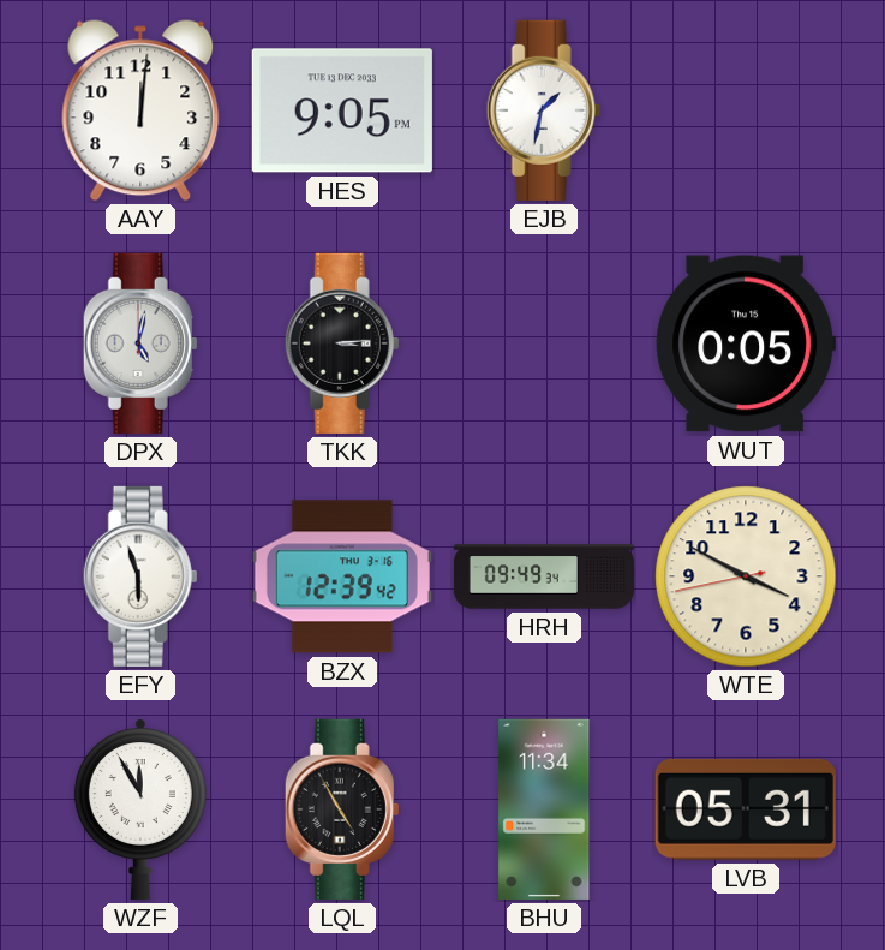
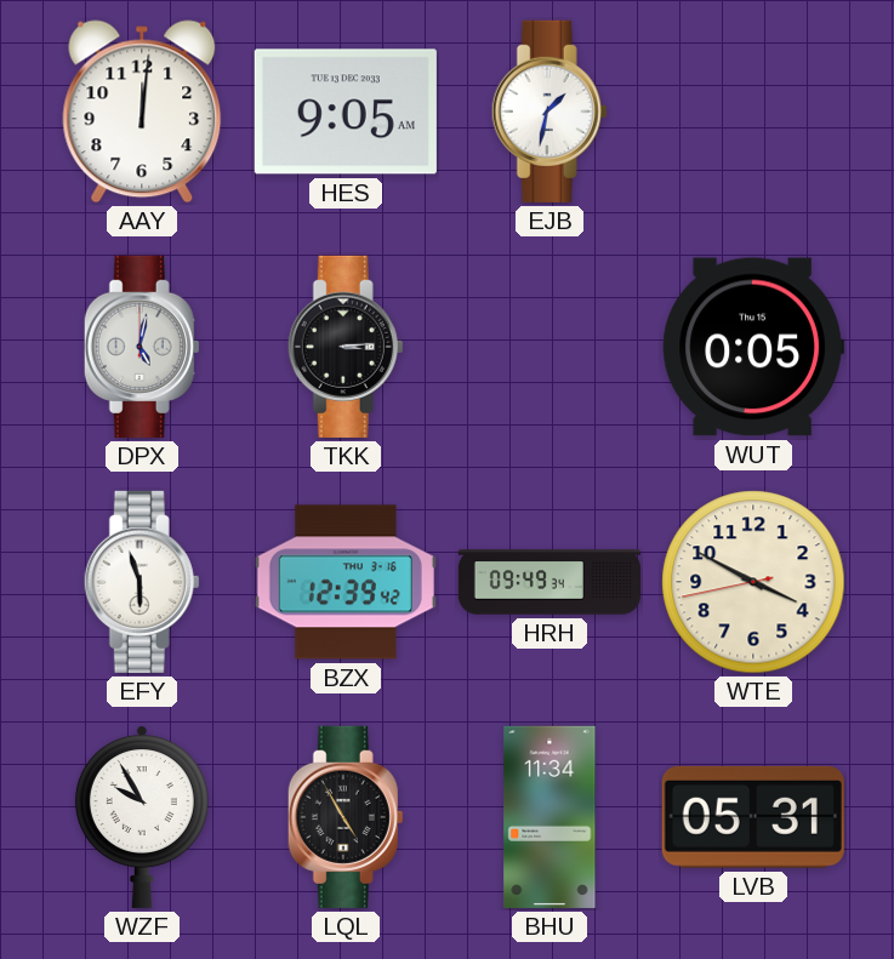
HES: 9:05 PM -> 9:05 AM (346, 112)
WZF: 11:55 -> 9:55 (142, 817)
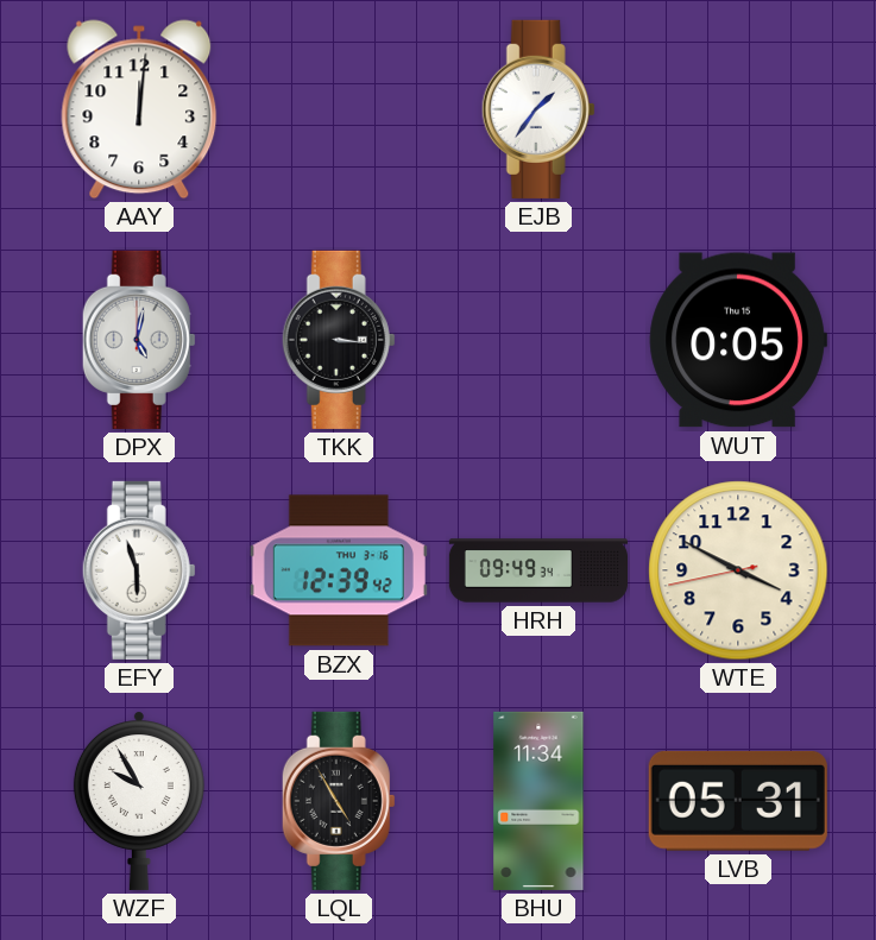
HES: 9:05 -> none (346, 112)
EJB: 1:32 -> 1:36 (538, 109)
TKK: 3:14 -> 3:16 (339, 340)
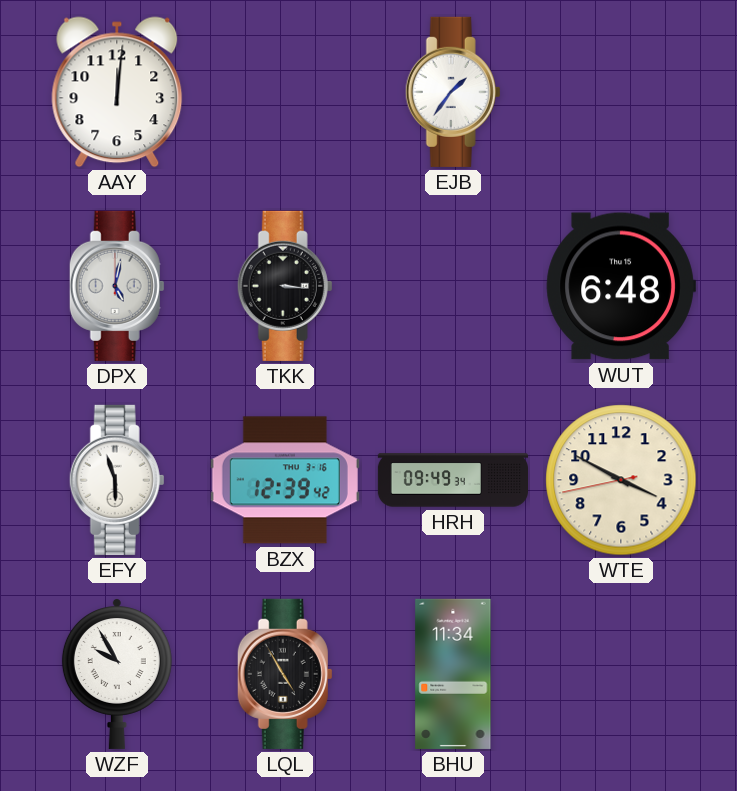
WUT: 0:05 -> 6:48 (621, 286)
LVB: 05:31 -> none (738, 801)
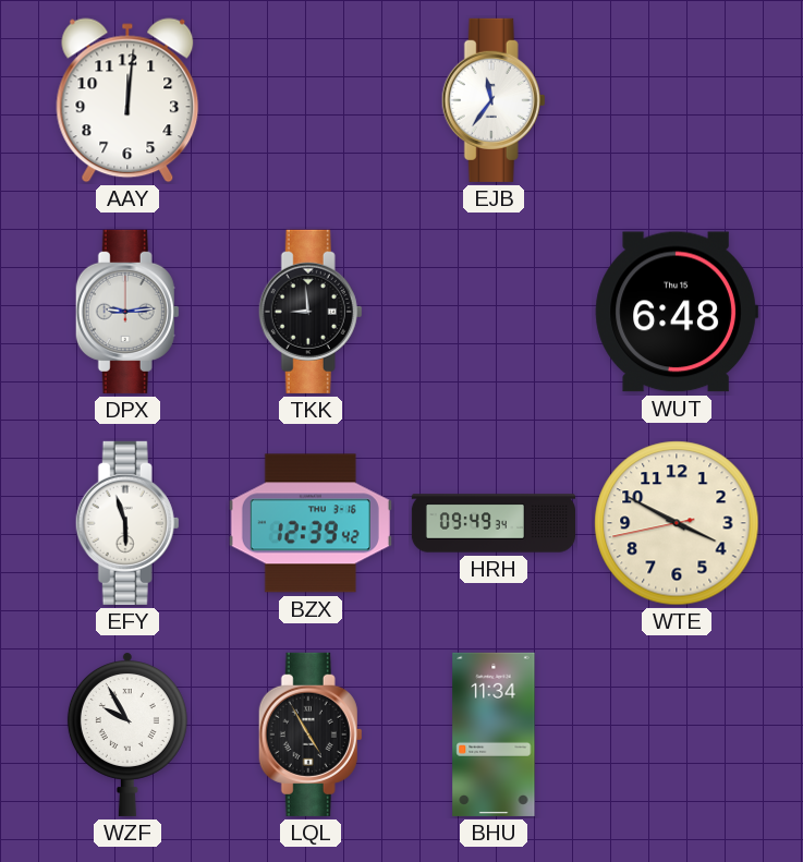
EJB: 1:36 -> 11:36 (494, 100)
DPX: 5:02 -> 9:14 (127, 312)
TKK: 3:16 -> 8:59 (311, 312)
